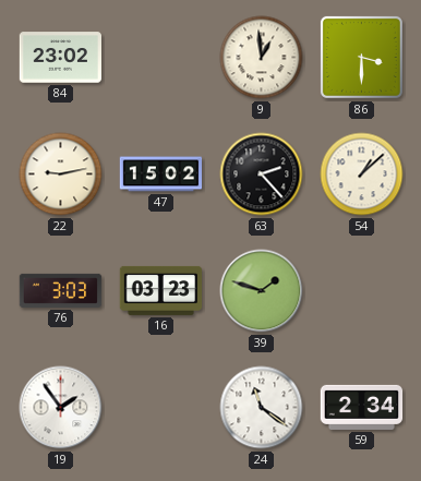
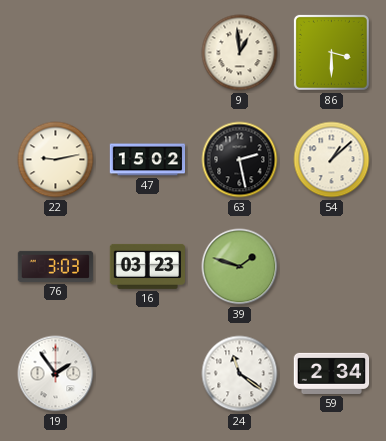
84: 23:02 -> none (61, 58)
63: 2:23 -> 2:28 (240, 160)
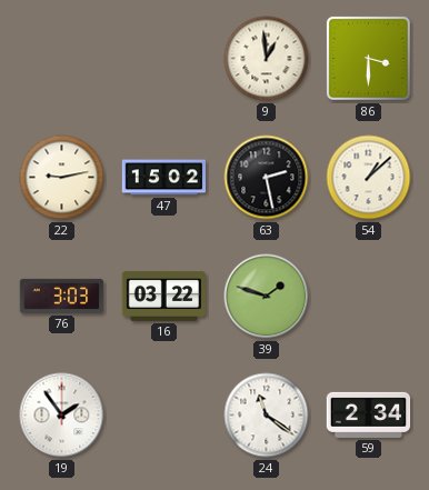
16: 03:23 -> 03:22 (163, 296)
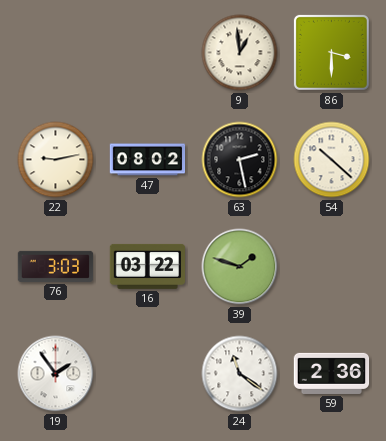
47: 15:02 -> 08:02 (148, 160)
54: 1:08 -> 10:22 (332, 160)
59: 2:34 -> 2:36 (332, 373)
